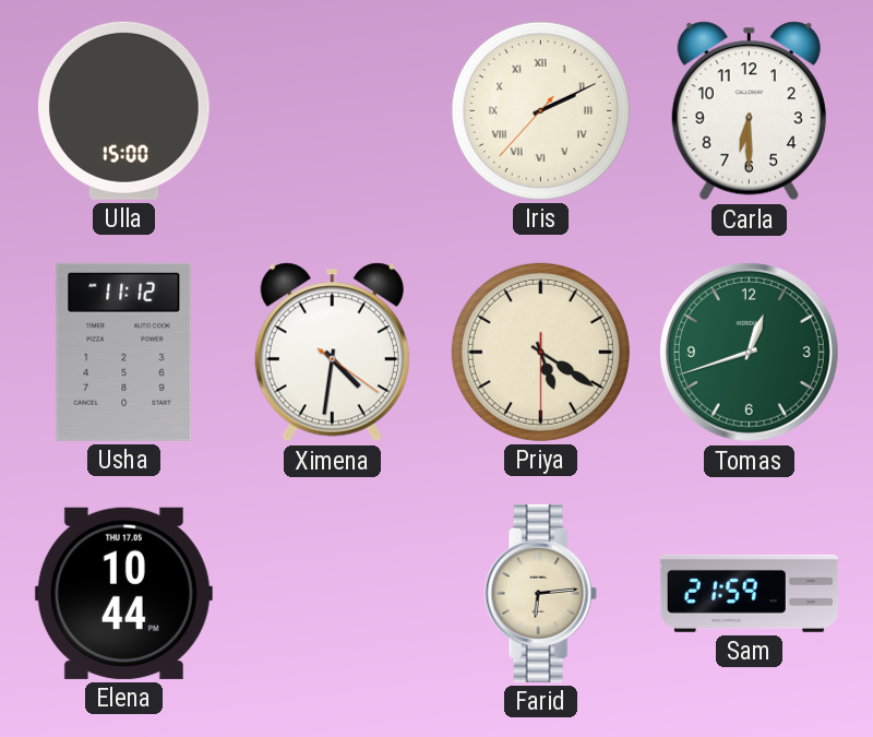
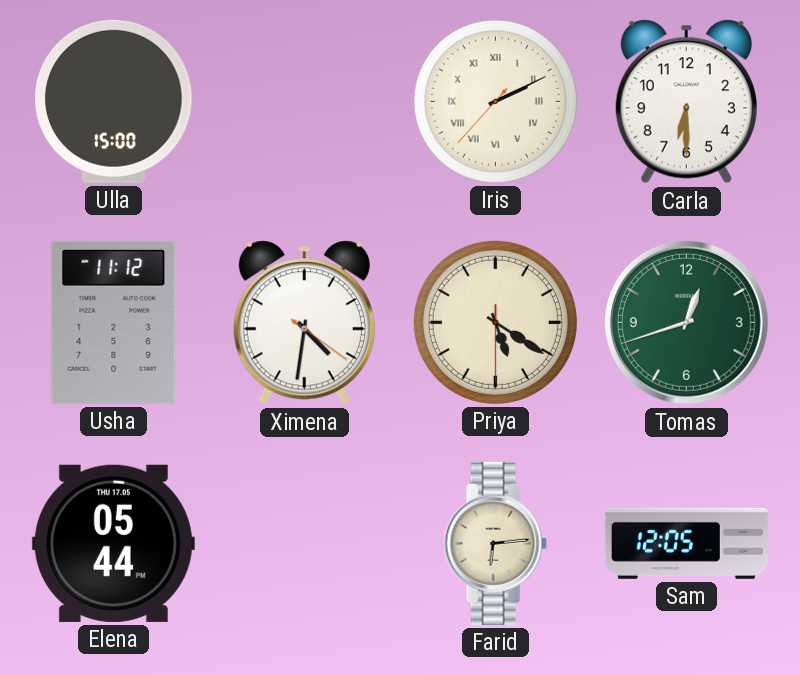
Elena: 10:44 -> 05:44 (113, 543)
Sam: 21:59 -> 12:05 (686, 543)
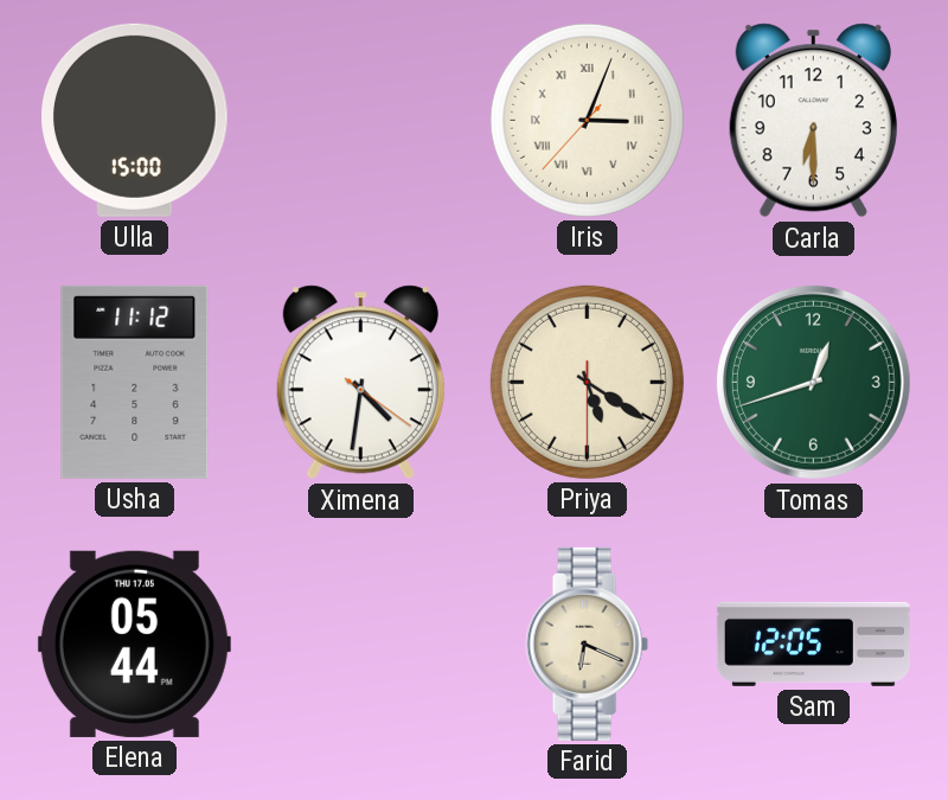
Iris: 2:10 -> 3:03 (587, 120)
Farid: 6:14 -> 6:19 (587, 644)
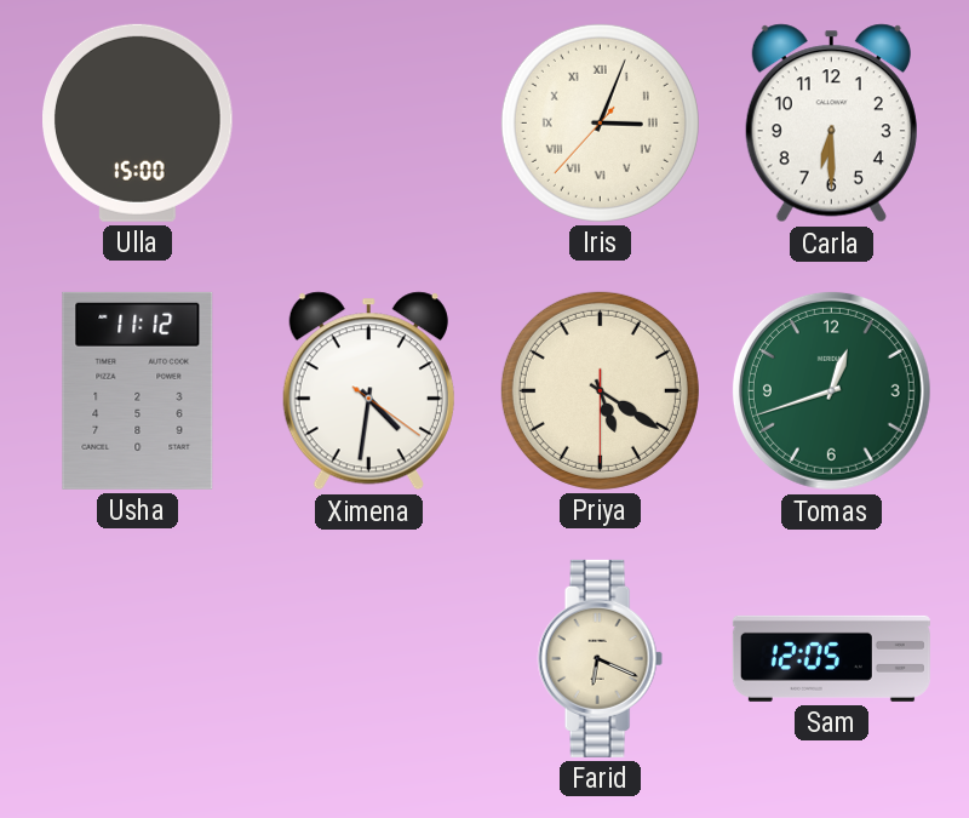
Elena: 05:44 -> none (134, 644)
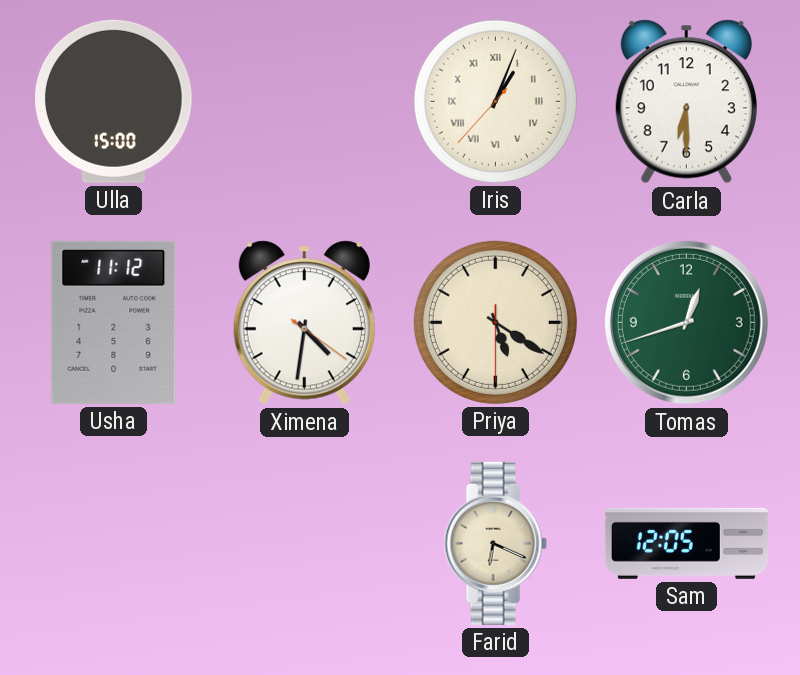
Iris: 3:03 -> 1:03 (495, 101)
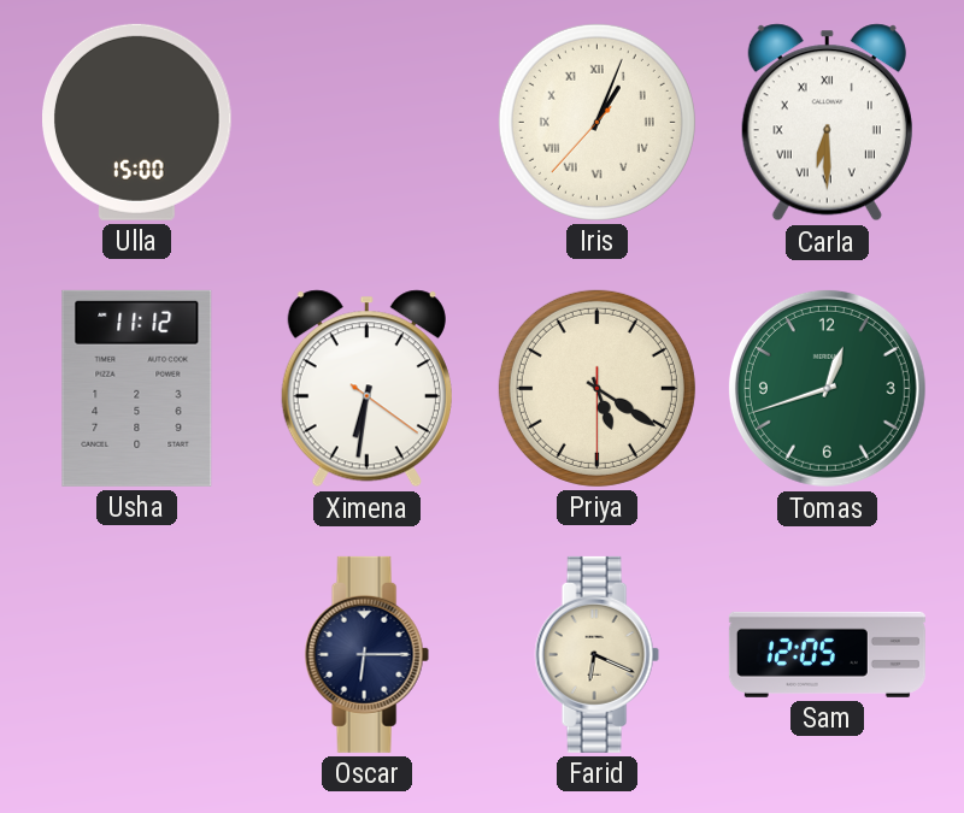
Carla numerals: Arabic -> Roman (827, 123)
Ximena: 4:31 -> 6:31 (366, 389)
Oscar: none -> 6:15 (366, 654)
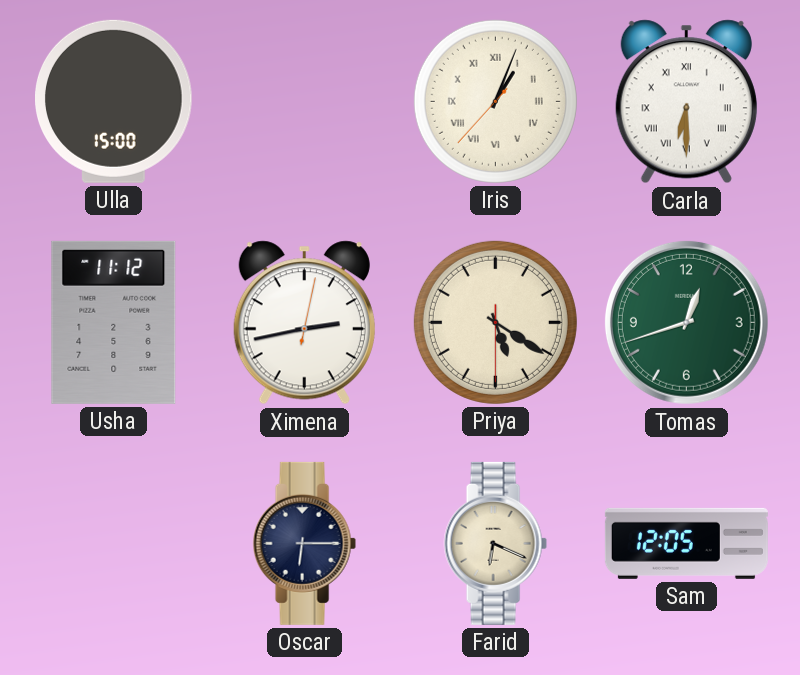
Ximena: 6:31 -> 2:43 (304, 323)
